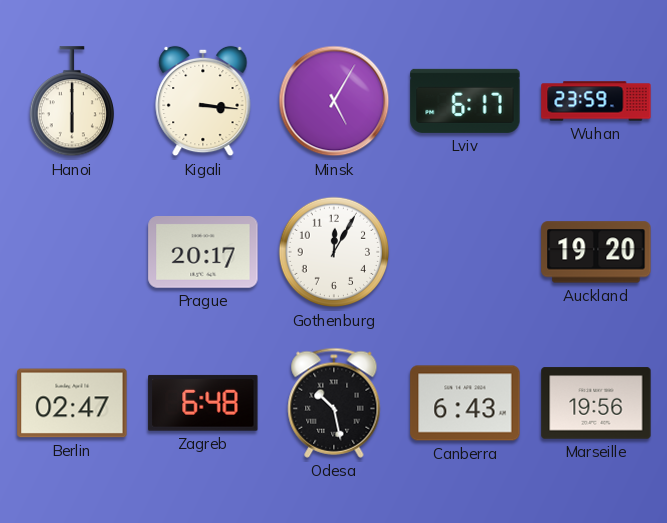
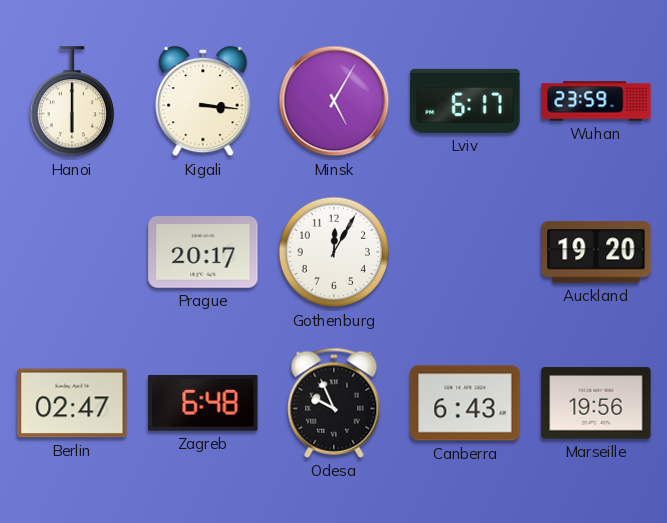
Odesa: 10:28 -> 9:56 (334, 403)
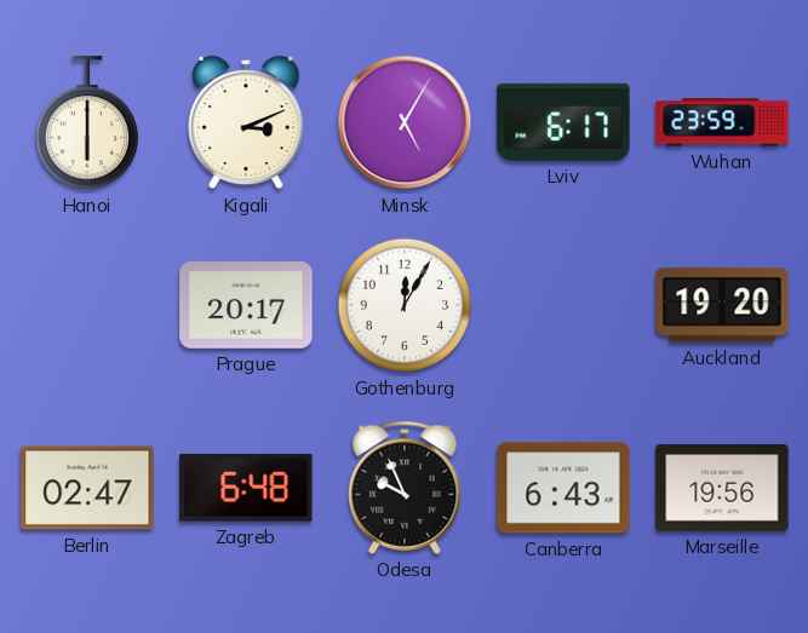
Kigali: 3:16 -> 3:11 (246, 122)
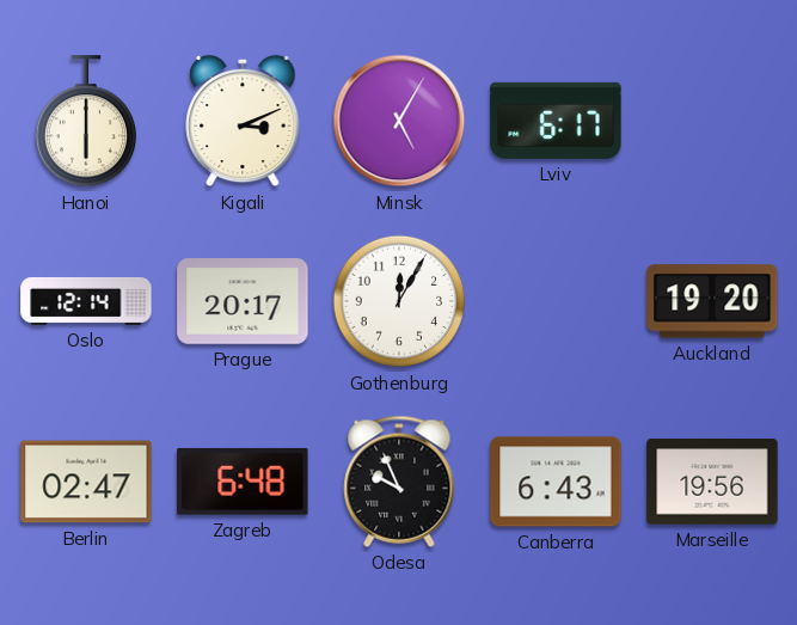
Wuhan: 23:59 -> none (722, 122)
Oslo: none -> 12:14 (86, 301)
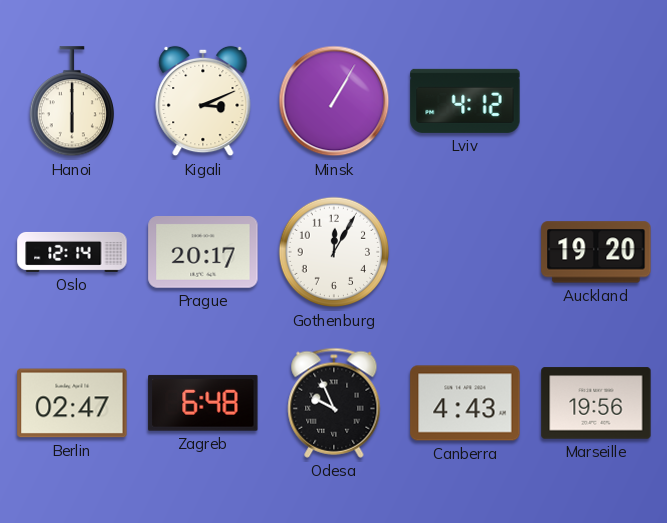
Minsk: 5:05 -> 1:05 (334, 101)
Lviv: 6:17 -> 4:12 (465, 101)
Canberra: 6:43 -> 4:43 (465, 403)
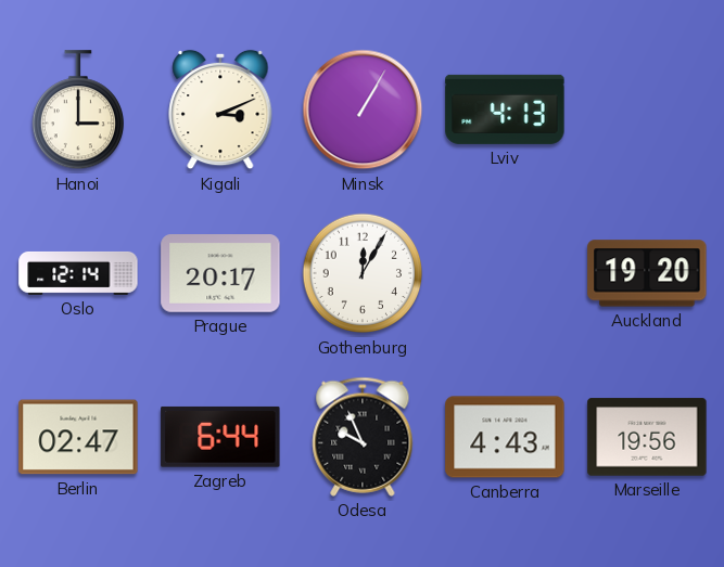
Hanoi: 6:00 -> 3:00 (77, 111)
Lviv: 4:12 -> 4:13 (505, 109)
Zagreb: 6:48 -> 6:44 (220, 437)
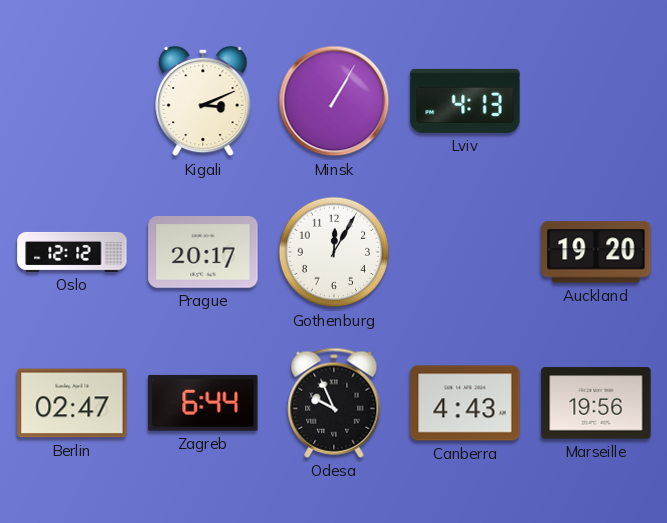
Hanoi: 3:00 -> none (77, 111)
Oslo: 12:14 -> 12:12 (72, 252)
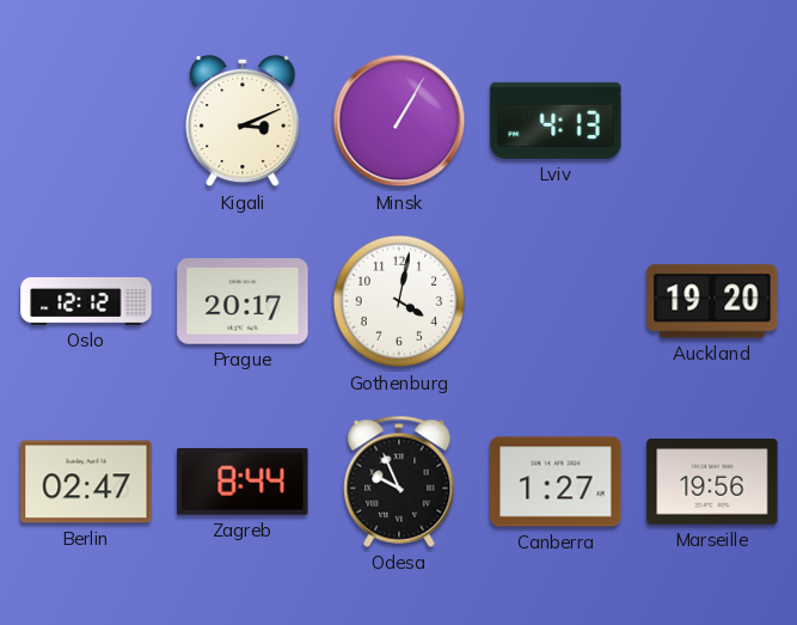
Gothenburg: 12:05 -> 4:02 (399, 301)
Zagreb: 6:44 -> 8:44 (243, 482)
Canberra: 4:43 -> 1:27 (556, 482)
